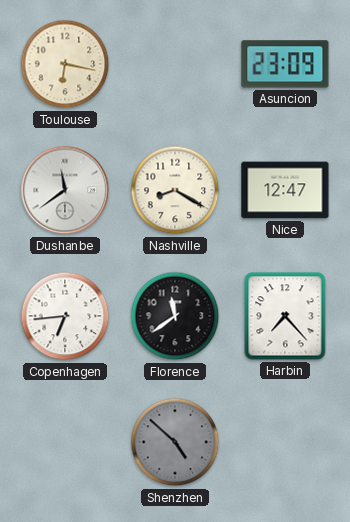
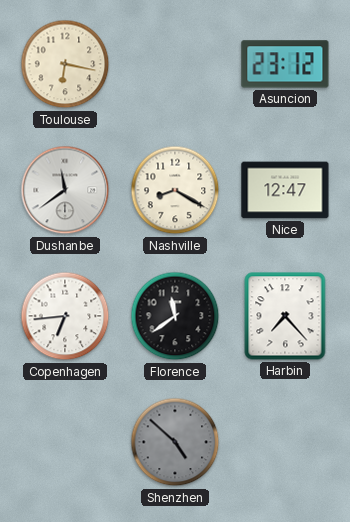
Asuncion: 23:09 -> 23:12 (285, 64)
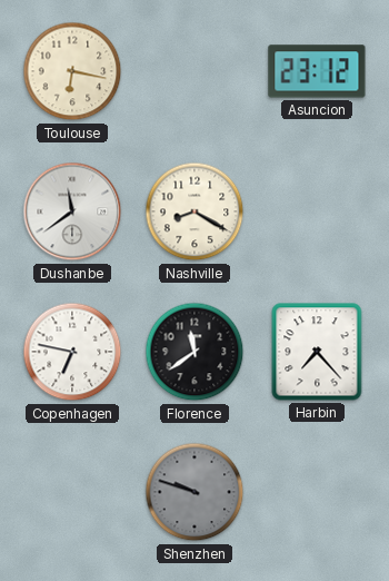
Nice: 12:47 -> none (285, 190)
Copenhagen: 6:44 -> 6:47 (72, 352)
Shenzhen: 4:52 -> 9:48 (194, 492)
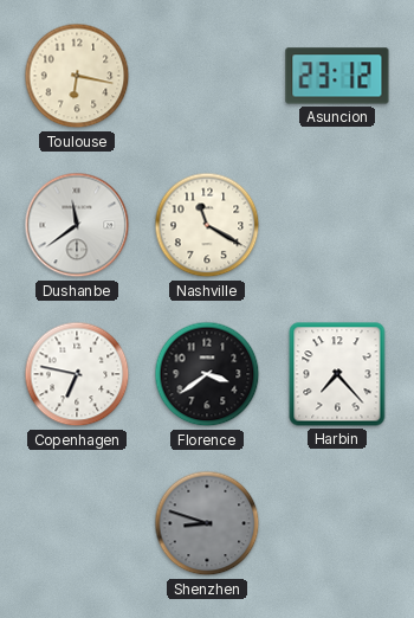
Nashville: 8:20 -> 11:20 (207, 225)
Florence: 11:39 -> 3:39 (207, 374)
Shenzhen: 9:48 -> 8:48 (207, 523)
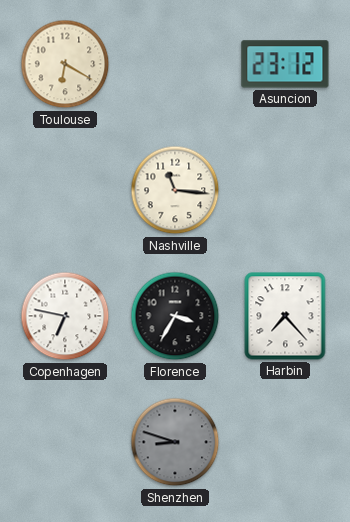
Toulouse: 6:17 -> 6:20 (65, 64)
Dushanbe: 11:39 -> none (77, 225)
Nashville: 11:20 -> 11:16 (175, 190)
Florence: 3:39 -> 3:35 (175, 316)
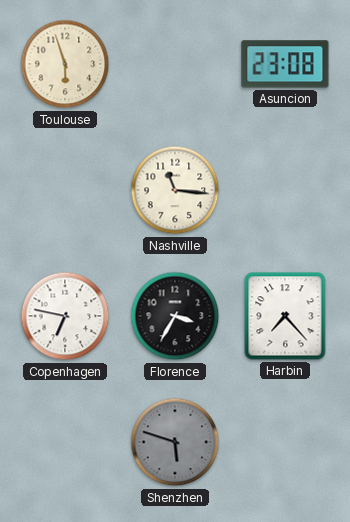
Toulouse: 6:20 -> 5:57 (65, 64)
Asuncion: 23:12 -> 23:08 (285, 64)
Shenzhen: 8:48 -> 5:48 (175, 442)
